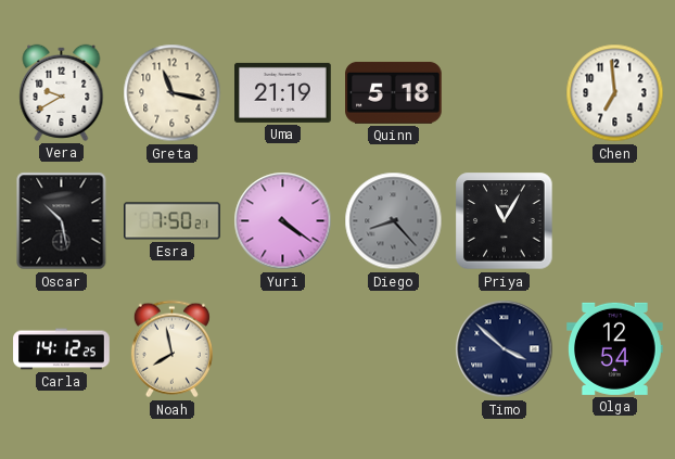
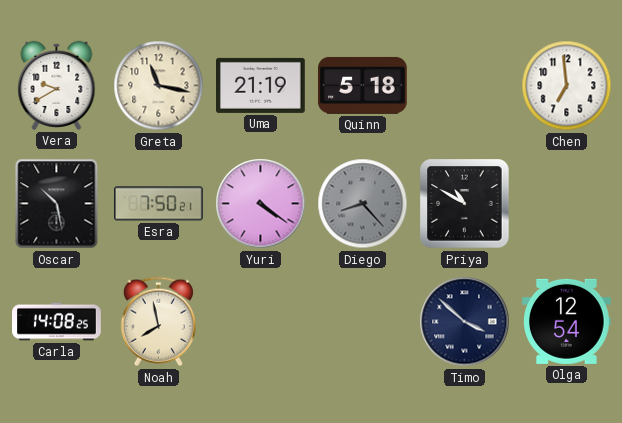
Priya: 11:05 -> 10:50 (465, 204)
Carla: 14:12 -> 14:08 (57, 322)
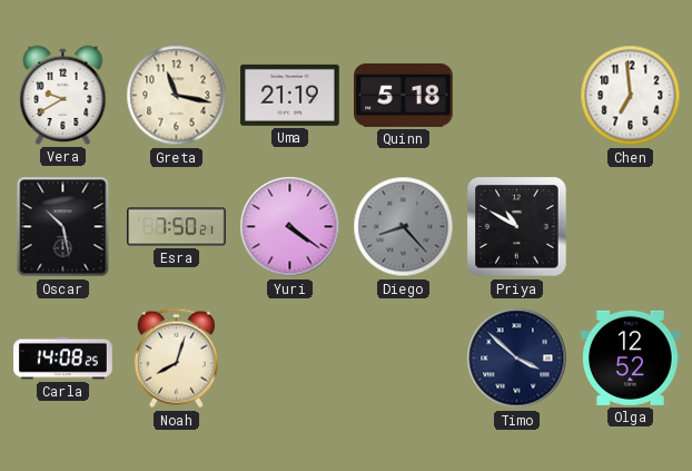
Noah: 7:58 -> 8:03 (176, 359)
Olga: 12:54 -> 12:52 (631, 357)
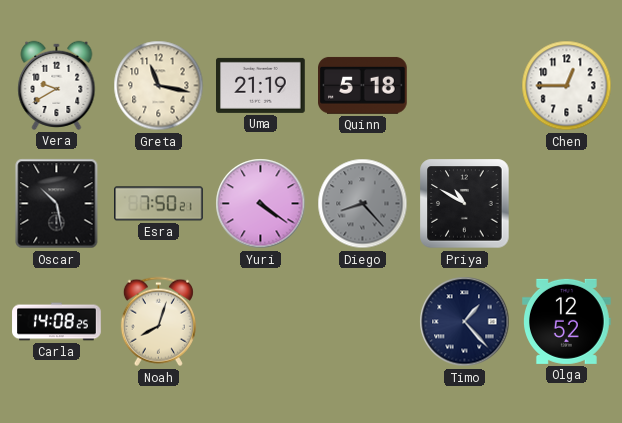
Chen: 6:59 -> 12:45 (567, 86)
Timo: 3:52 -> 1:23 (465, 322)
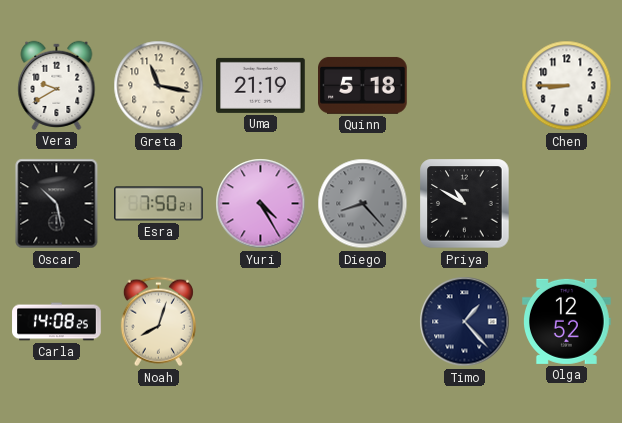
Chen: 12:45 -> 8:45 (567, 86)
Yuri: 4:21 -> 4:25 (261, 204)
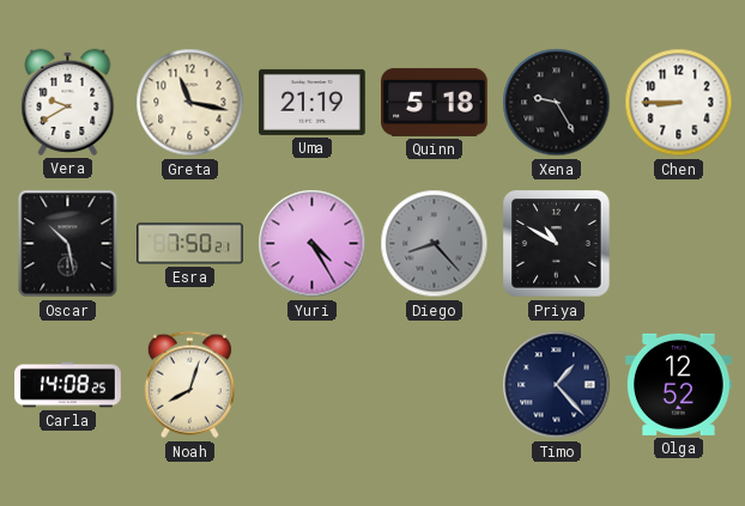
Xena: none -> 9:25 (557, 103)
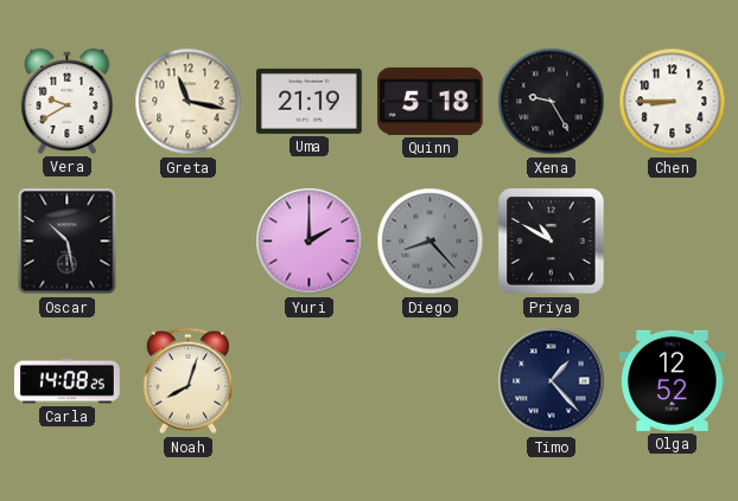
Esra: 7:50 -> none (190, 244)
Yuri: 4:25 -> 2:00 (310, 242)
